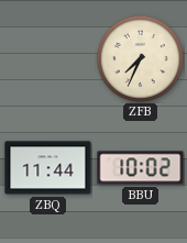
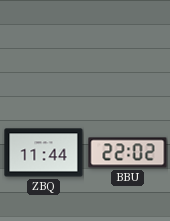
ZFB: 7:34 -> none (140, 58)
BBU: 10:02 -> 22:02 (128, 153)
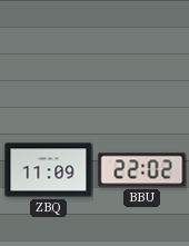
ZBQ: 11:44 -> 11:09 (49, 170)
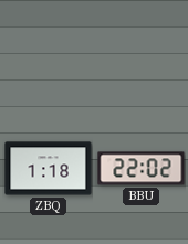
ZBQ: 11:09 -> 1:18 (49, 169)
